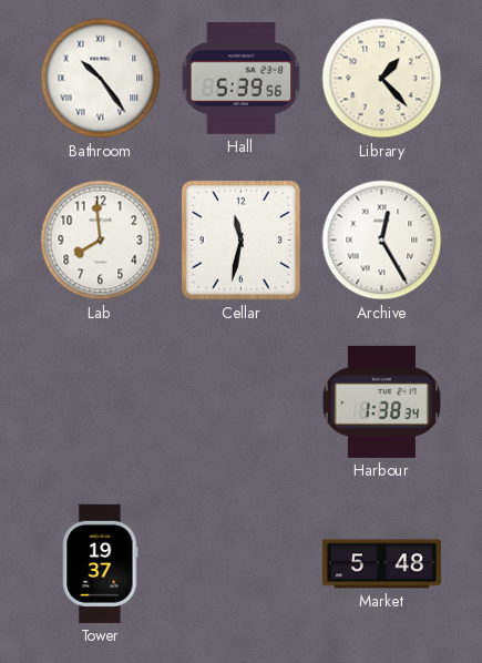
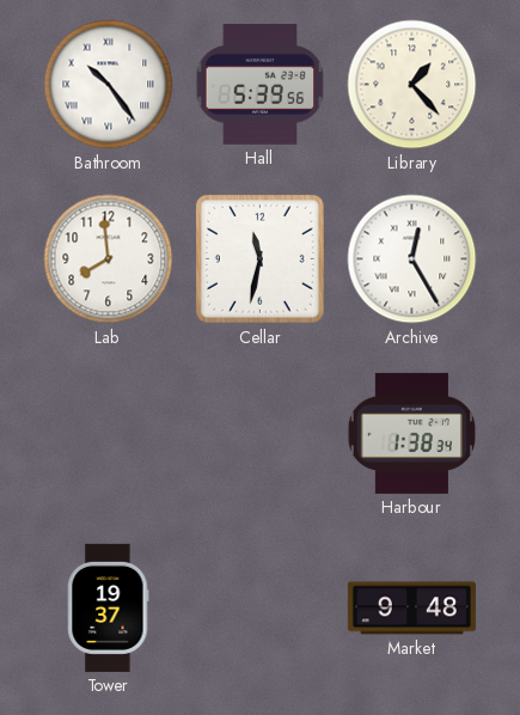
Market: 5:48 -> 9:48 (411, 609)
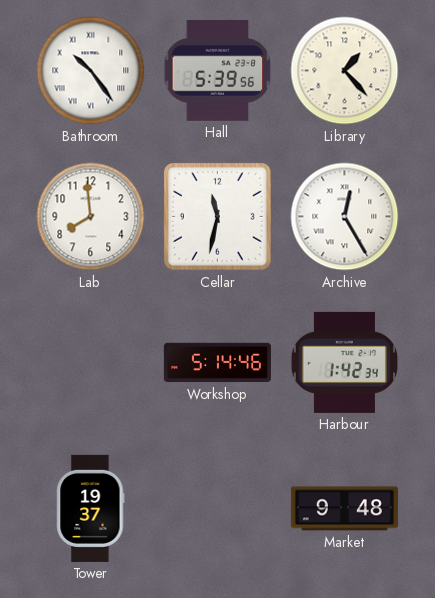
Workshop: none -> 5:14 (217, 363)
Harbour: 1:38 -> 1:42 (344, 362)
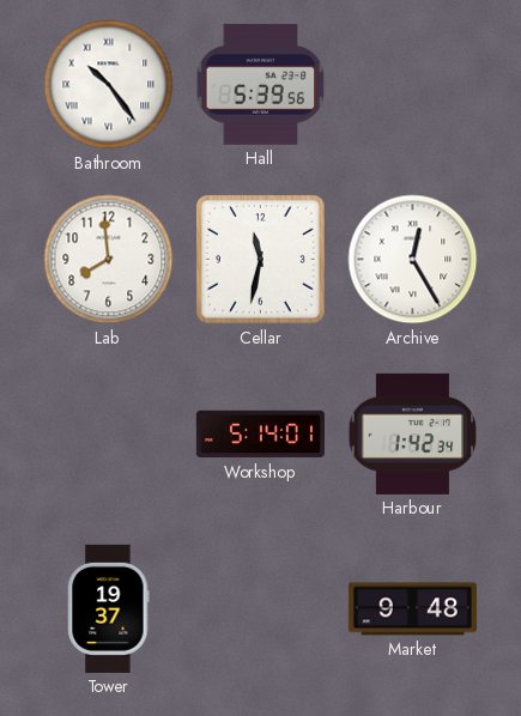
Library: 1:23 -> none (345, 71)
Workshop: 5:14:46 -> 5:14:01 (260, 435)
